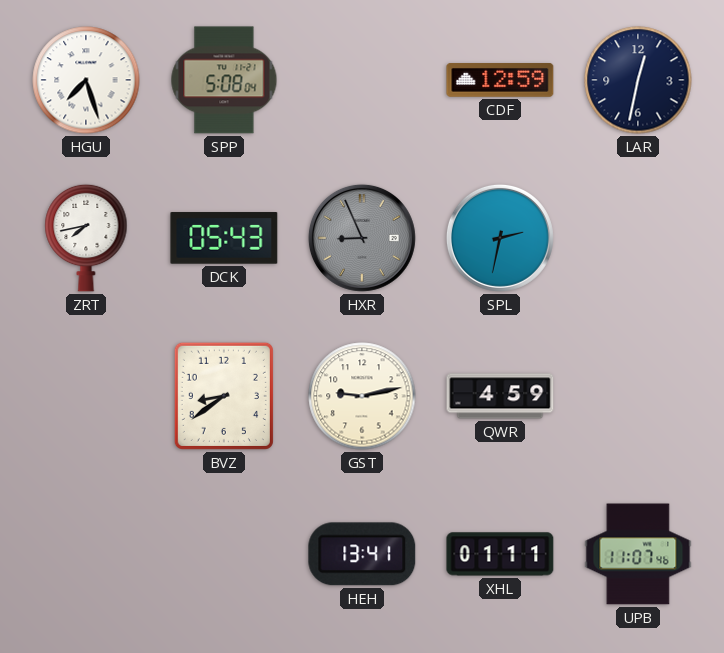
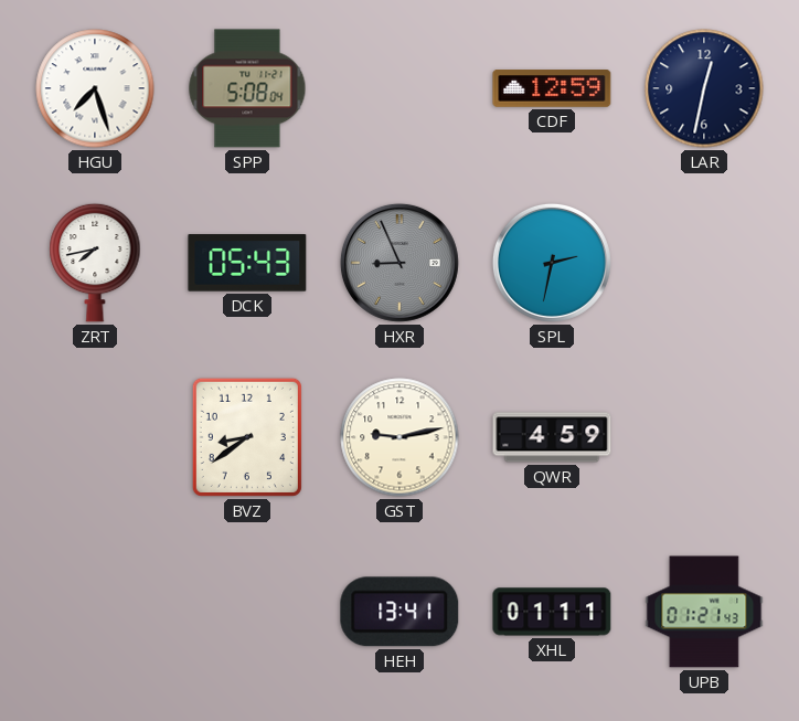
UPB: 11:07 -> 01:21 (704, 612)
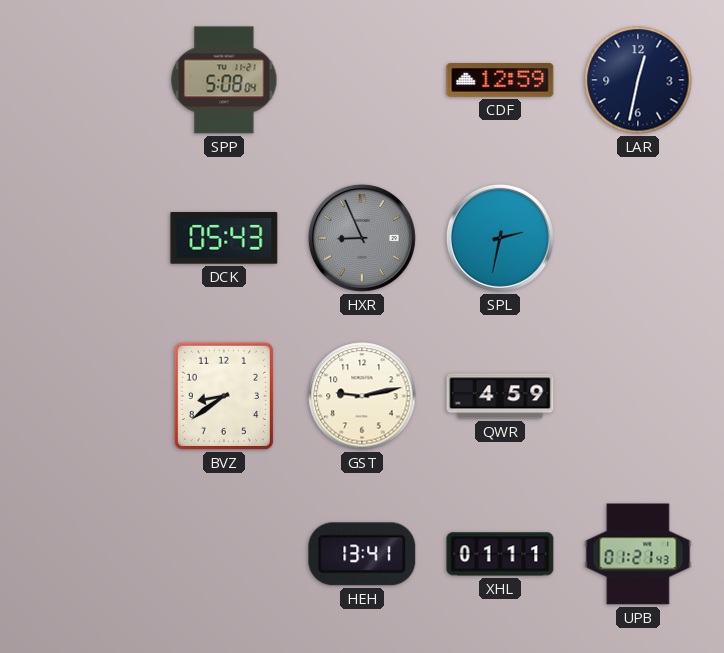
HGU: 7:27 -> none (95, 88)
ZRT: 7:43 -> none (95, 263)
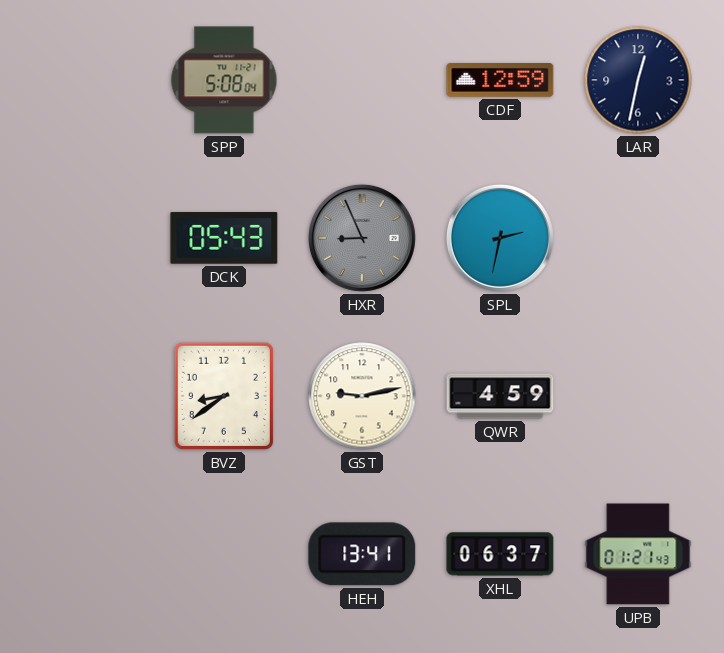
XHL: 01:11 -> 06:37 (500, 554)
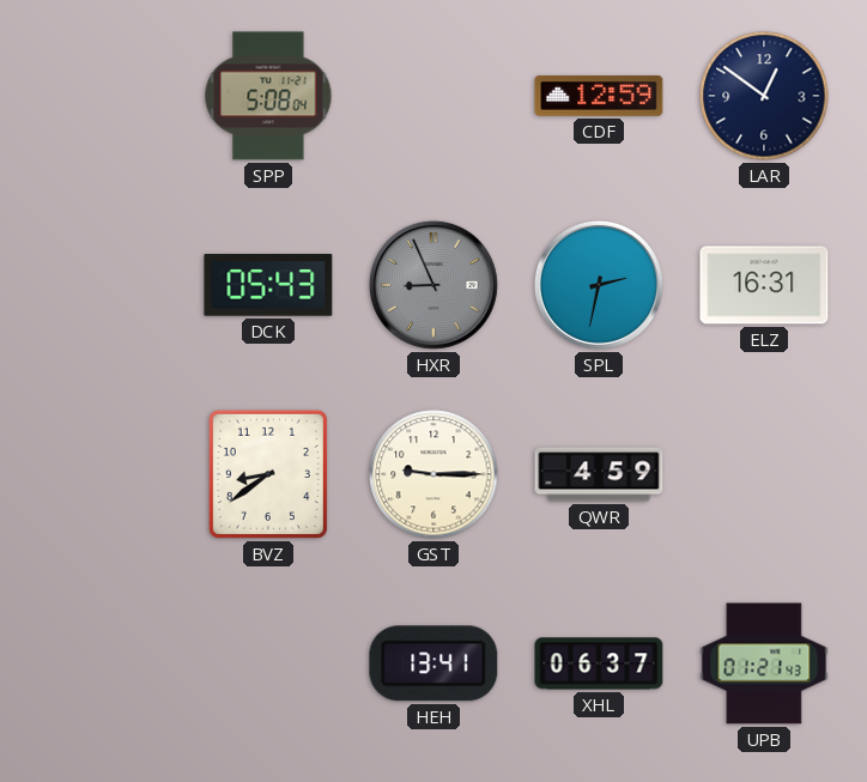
LAR: 12:32 -> 12:51 (764, 96)
ELZ: none -> 16:31 (764, 285)
GST: 9:13 -> 9:15 (433, 474)
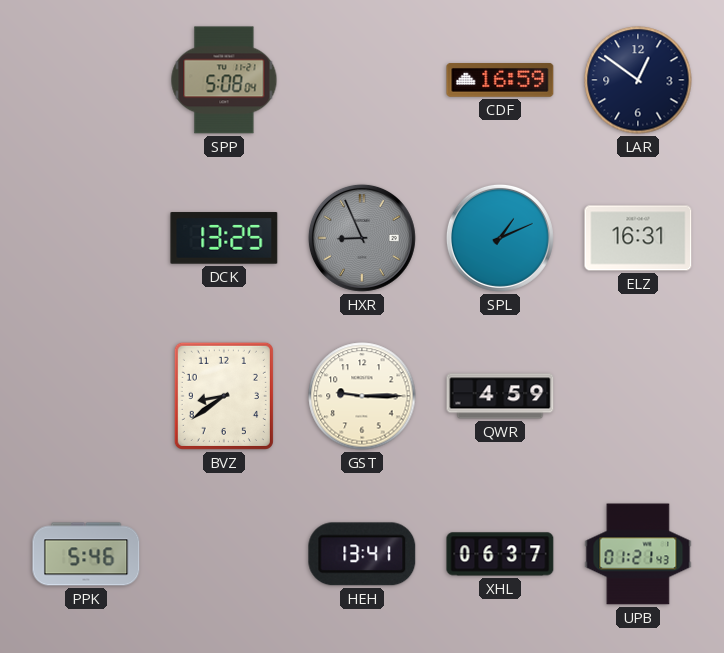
CDF: 12:59 -> 16:59 (500, 81)
DCK: 05:43 -> 13:25 (224, 238)
SPL: 2:32 -> 1:11 (500, 238)
PPK: none -> 5:46 (86, 554)
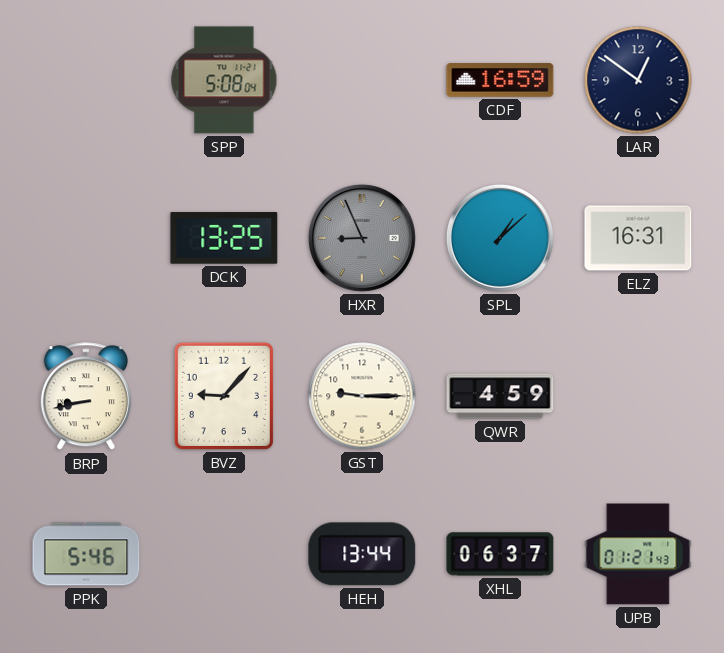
SPL: 1:11 -> 1:08 (500, 238)
BRP: none -> 8:43 (86, 397)
BVZ: 8:39 -> 9:07 (224, 396)
HEH: 13:41 -> 13:44 (362, 554)
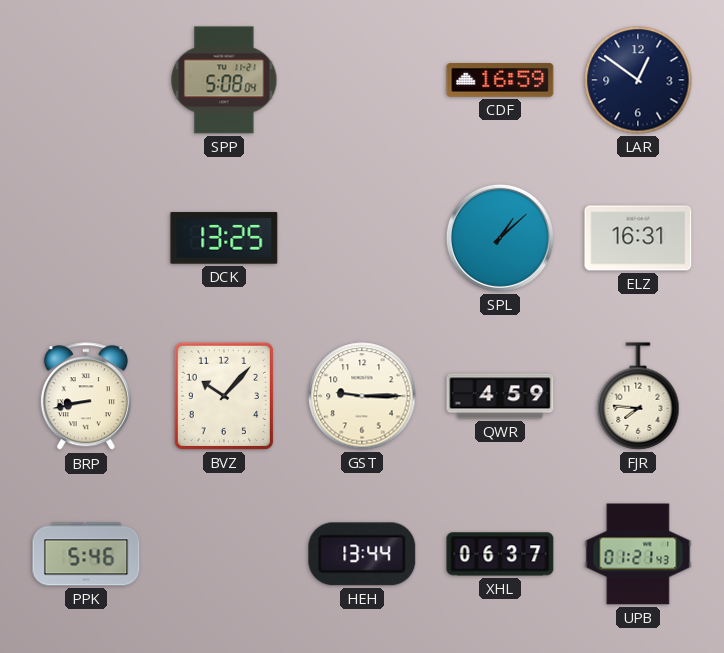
HXR: 8:56 -> none (362, 238)
BVZ: 9:07 -> 10:07 (224, 396)
FJR: none -> 7:46 (638, 396)
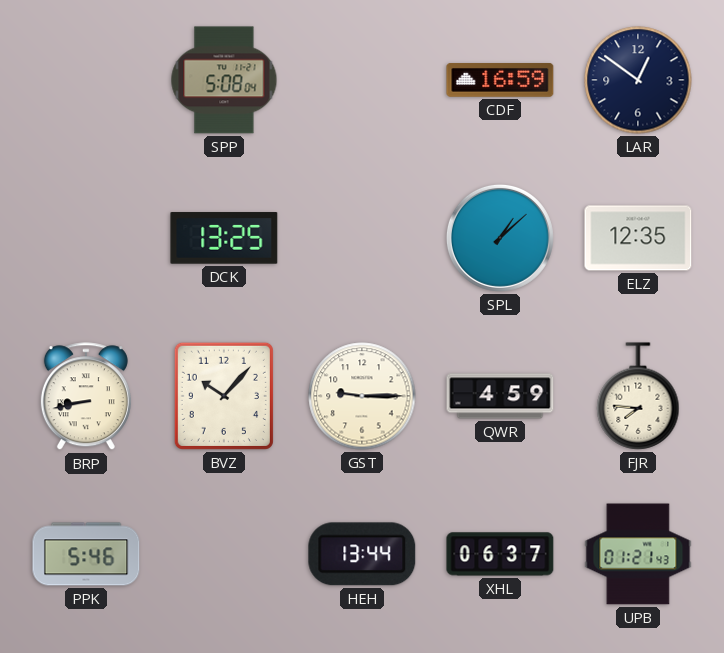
ELZ: 16:31 -> 12:35 (638, 238)
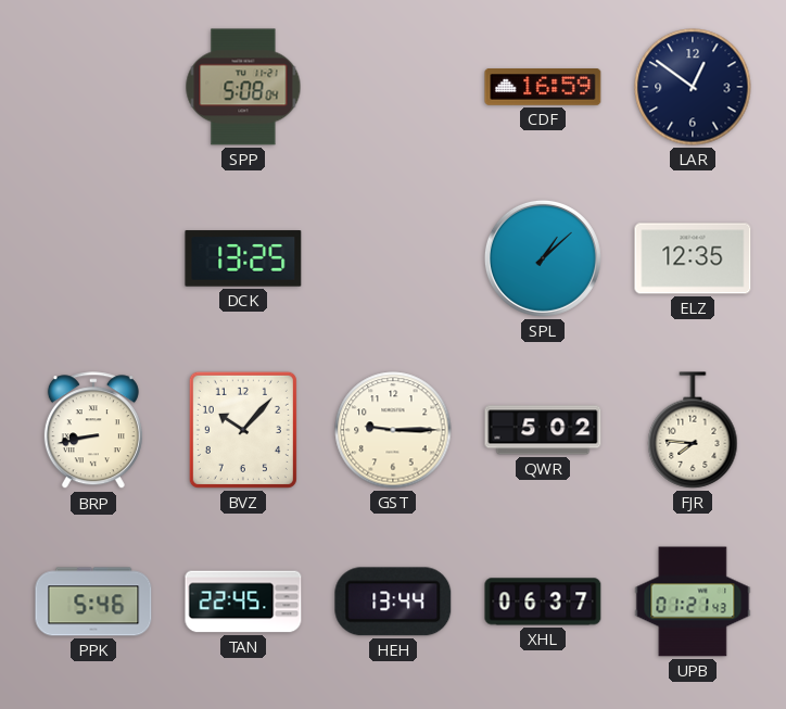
QWR: 4:59 -> 5:02 (543, 430)
TAN: none -> 22:45 (243, 602)
